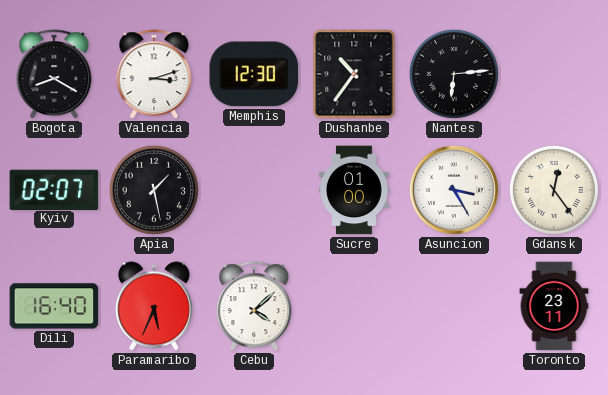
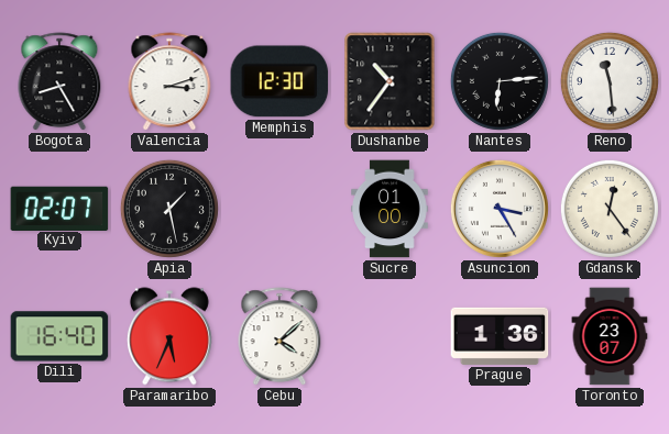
Bogota: 8:20 -> 8:25 (59, 82)
Reno: none -> 11:29 (610, 81)
Prague: none -> 1:36 (500, 336)
Toronto: 23:11 -> 23:07 (610, 336)
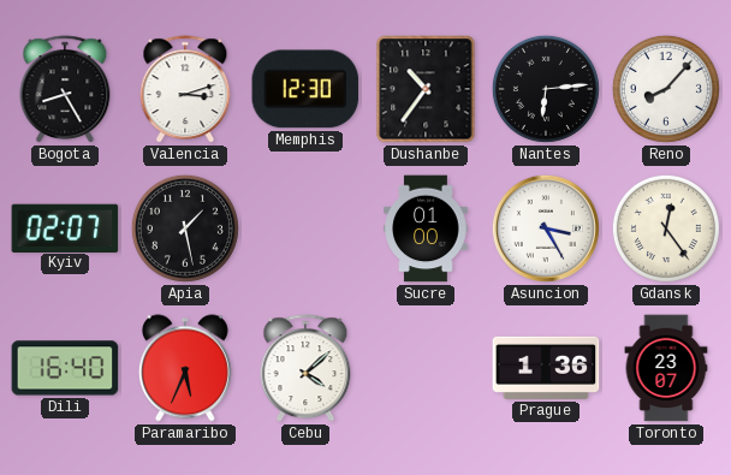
Reno: 11:29 -> 8:07 (666, 89)
